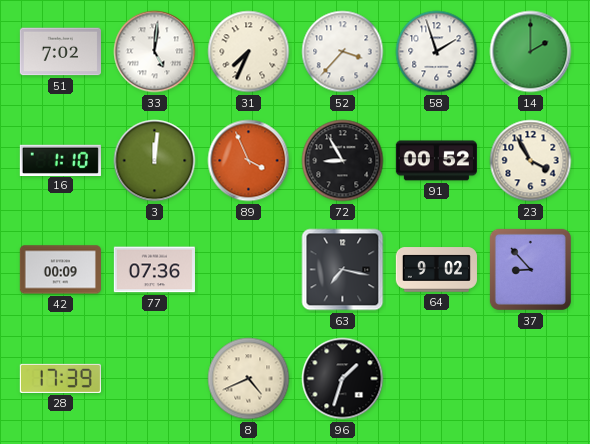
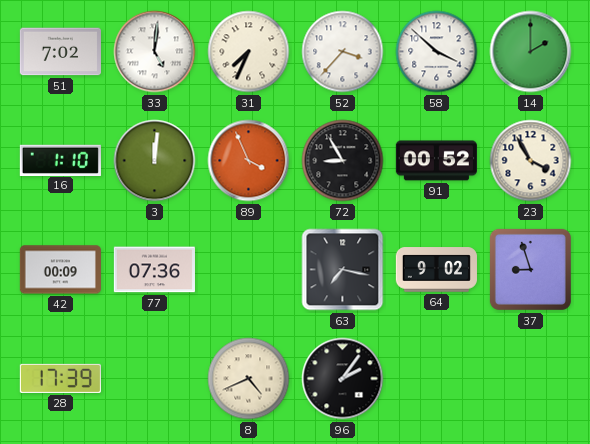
58: 1:57 -> 3:52 (437, 52)
37: 8:53 -> 8:57 (530, 269)
96: 1:33 -> 2:06 (343, 379)
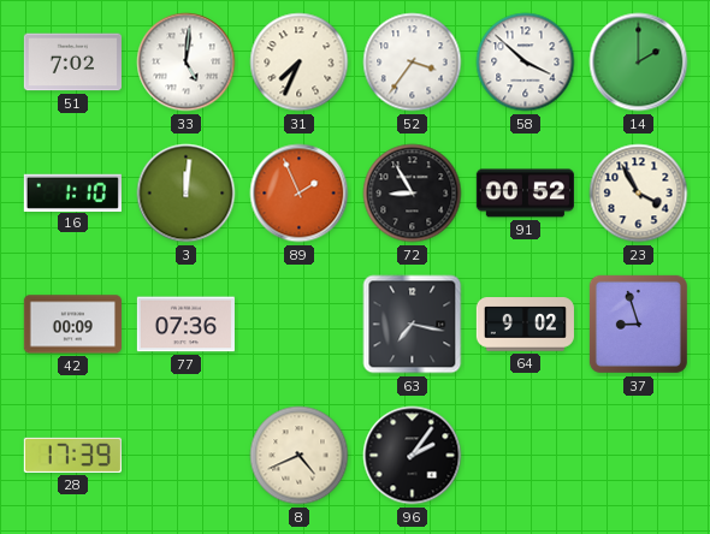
52: 3:37 -> 3:36 (413, 63)
89: 3:56 -> 1:56 (300, 194)
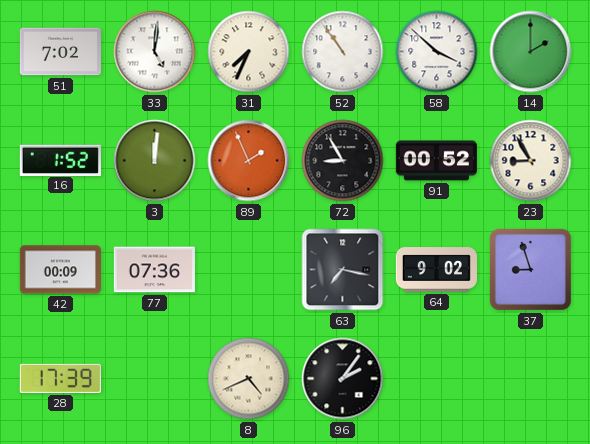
52: 3:36 -> 10:54 (343, 52)
16: 1:10 -> 1:52 (60, 160)
23: 3:55 -> 8:55 (531, 161)
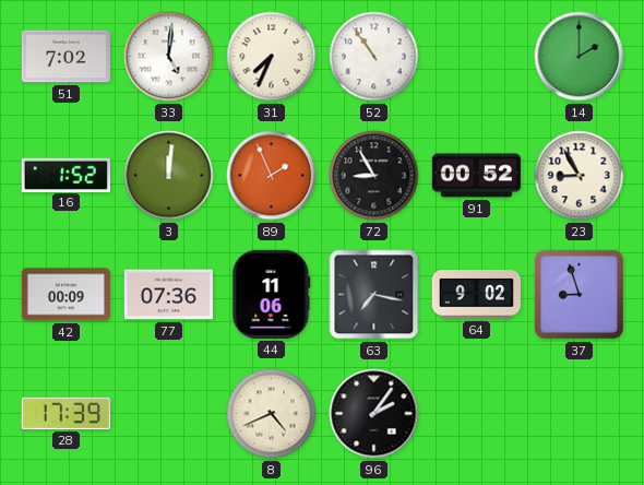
58: 3:52 -> none (437, 52)
44: none -> 11:06 (272, 294)
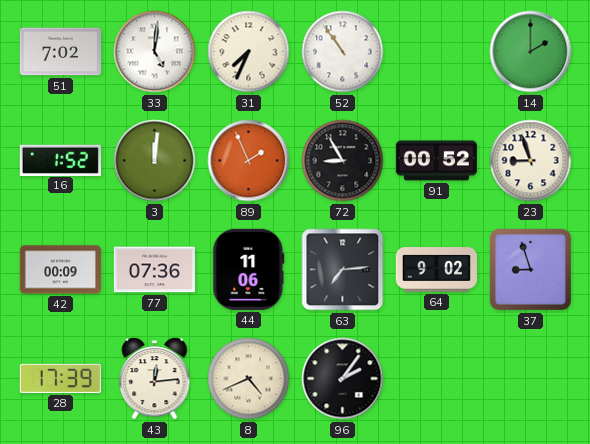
23: 8:55 -> 8:57 (531, 161)
63: 7:17 -> 7:14 (343, 270)
43: none -> 12:14 (155, 379)
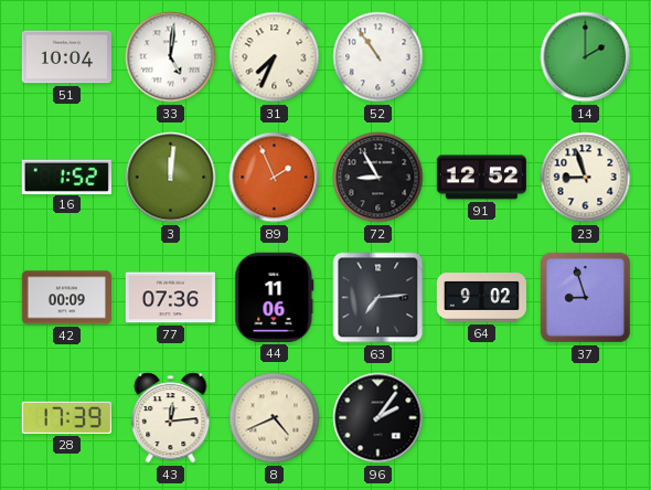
51: 7:02 -> 10:04 (66, 57)
91: 00:52 -> 12:52 (481, 178)
